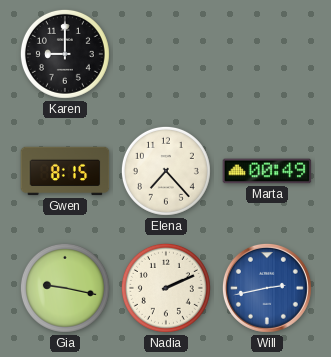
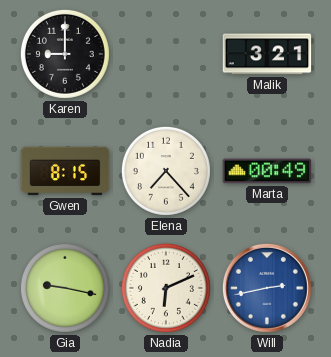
Malik: none -> 3:21 (267, 54)
Nadia: 2:11 -> 6:11 (166, 288)
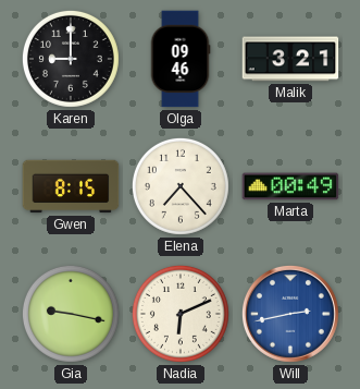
Olga: none -> 09:46 (181, 59)
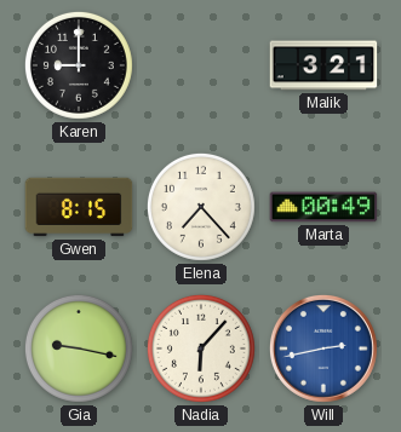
Olga: 09:46 -> none (181, 59)
Nadia: 6:11 -> 6:07 (201, 349)
